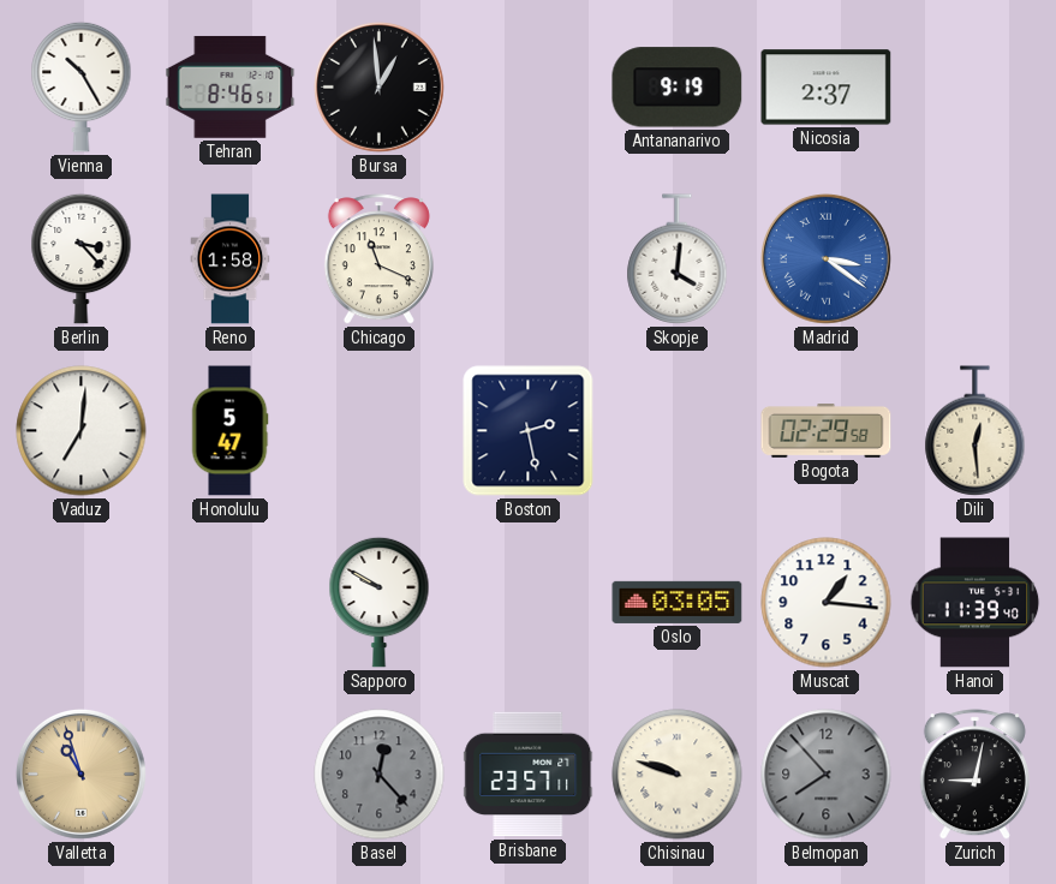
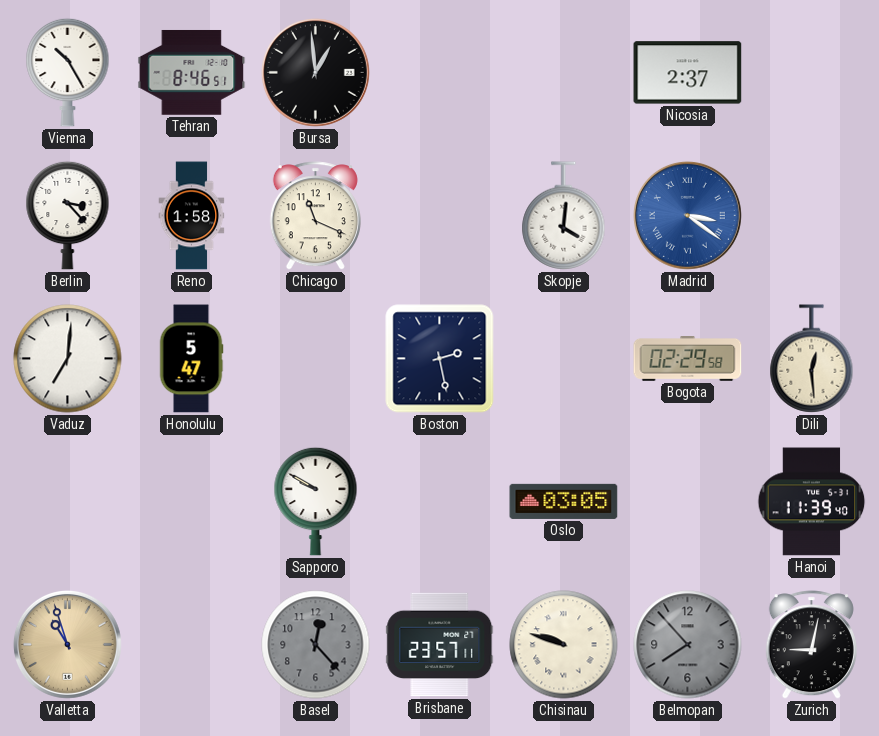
Antananarivo: 9:19 -> none (678, 88)
Muscat: 1:16 -> none (827, 603)
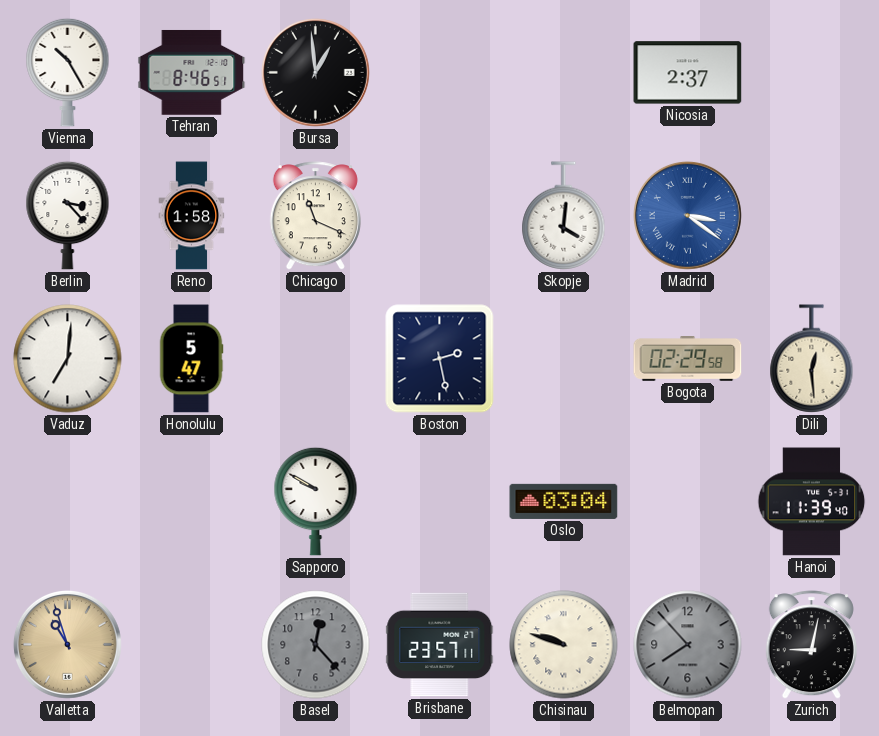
Oslo: 03:05 -> 03:04 (564, 501)
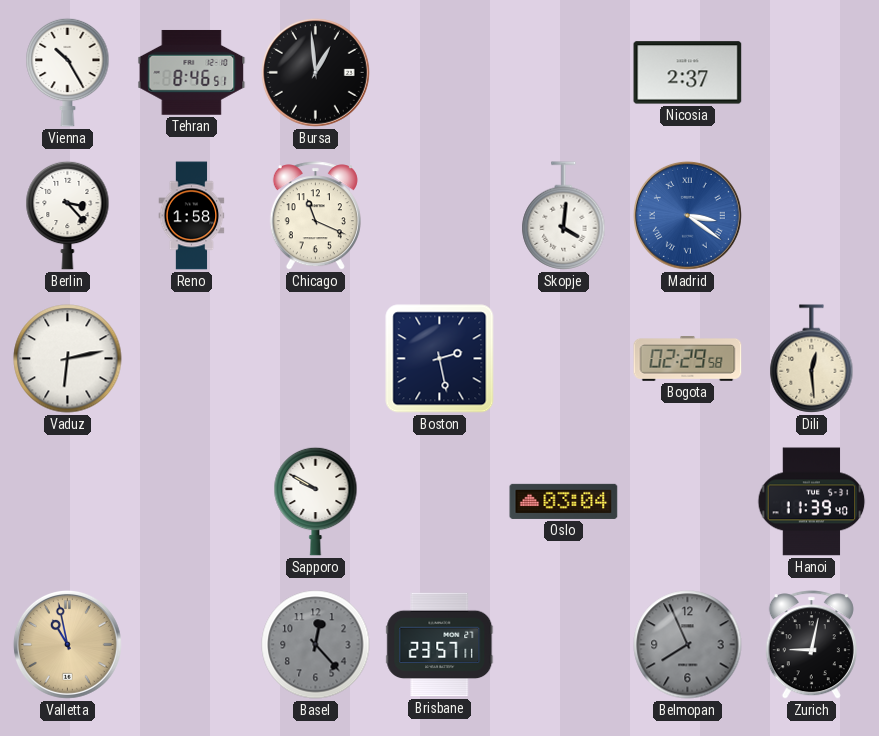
Vaduz: 7:01 -> 6:13 (68, 359)
Honolulu: 5:47 -> none (191, 359)
Valletta: 10:57 -> 10:58 (67, 644)
Chisinau: 9:48 -> none (564, 645)
Belmopan: 7:53 -> 7:56 (688, 645)
